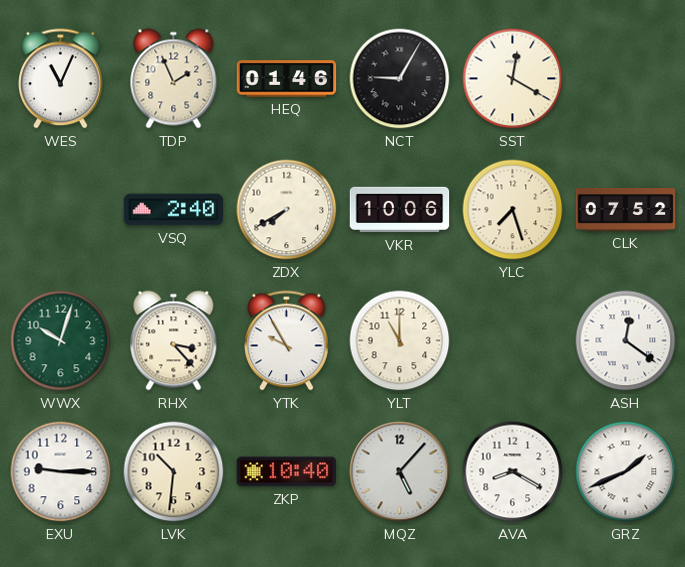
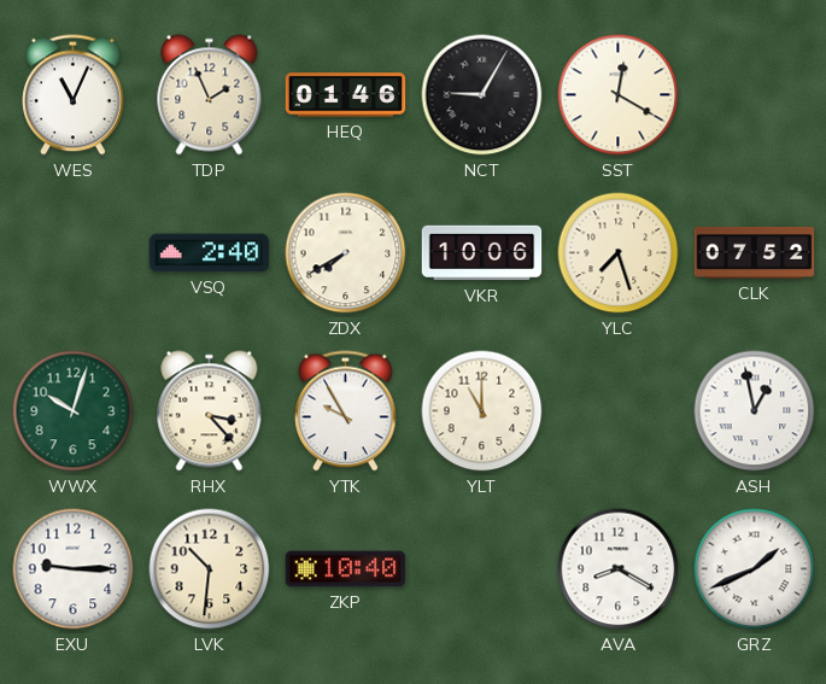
ASH: 12:21 -> 12:58 (755, 411)
MQZ: 5:07 -> none (400, 472)
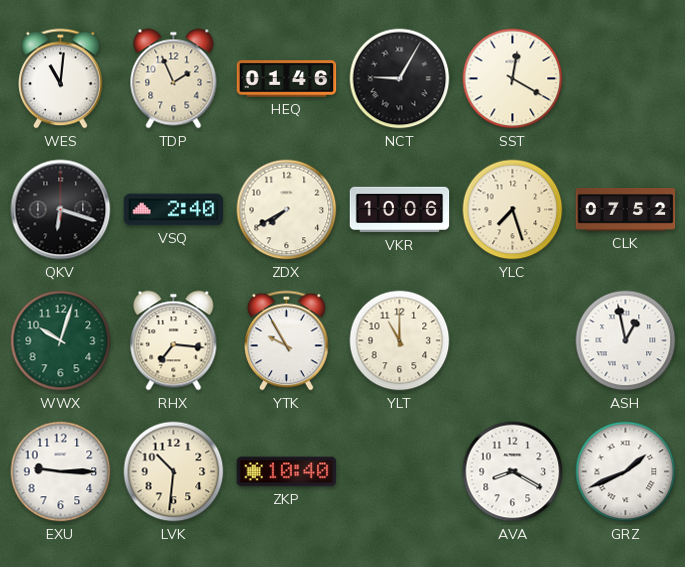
WES: 11:04 -> 11:01 (61, 79)
QKV: none -> 6:18 (61, 210)
RHX: 3:23 -> 7:16 (174, 341)
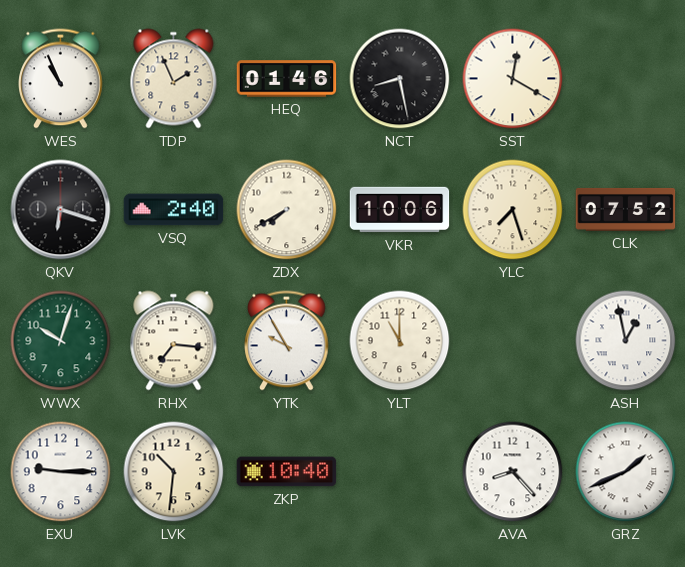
WES: 11:01 -> 10:56 (61, 79)
NCT: 9:05 -> 8:28 (400, 79)
AVA: 8:20 -> 8:23 (513, 472)
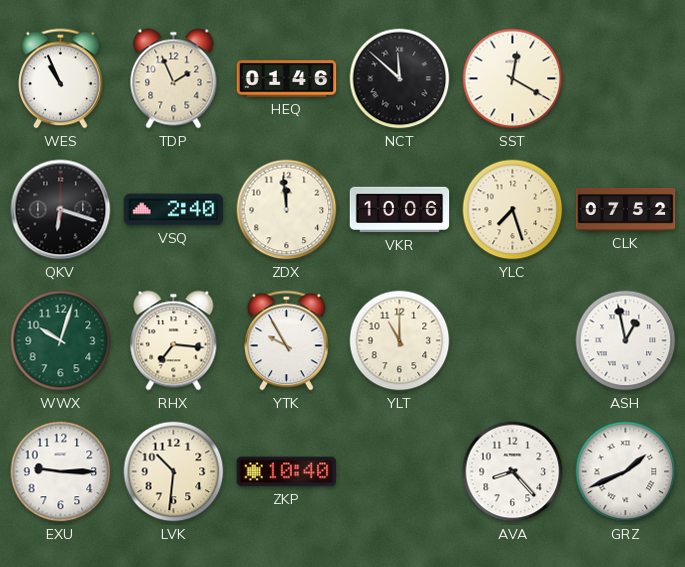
NCT: 8:28 -> 11:52 (400, 79)
ZDX: 7:40 -> 11:59 (287, 210)
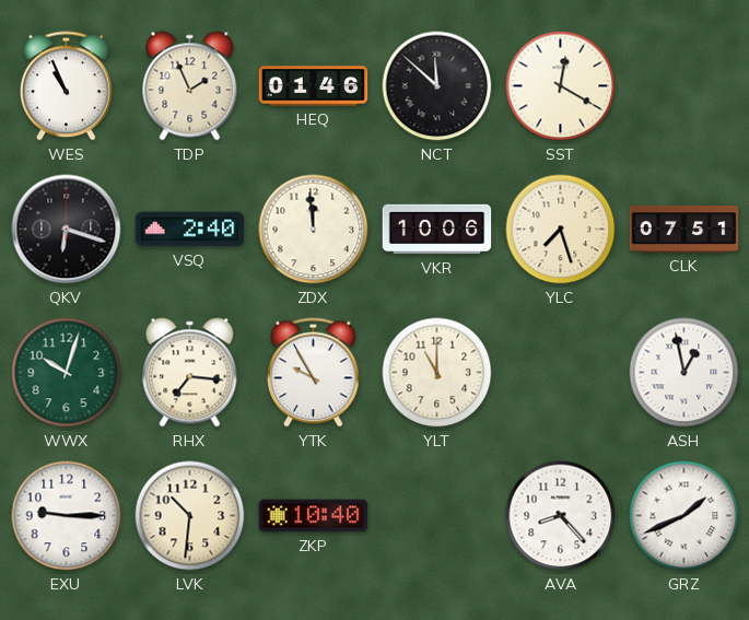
CLK: 07:52 -> 07:51 (684, 229)
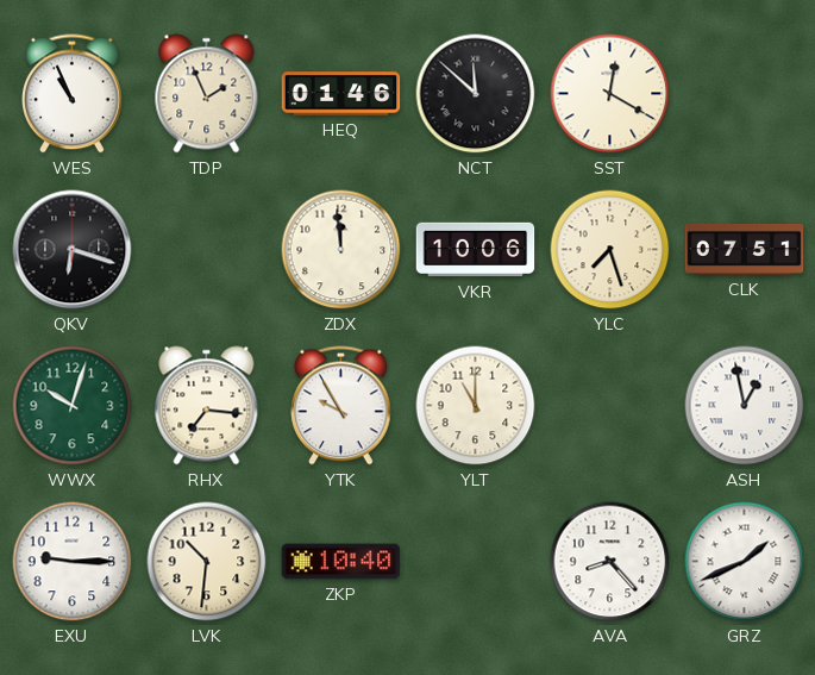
VSQ: 2:40 -> none (190, 230)
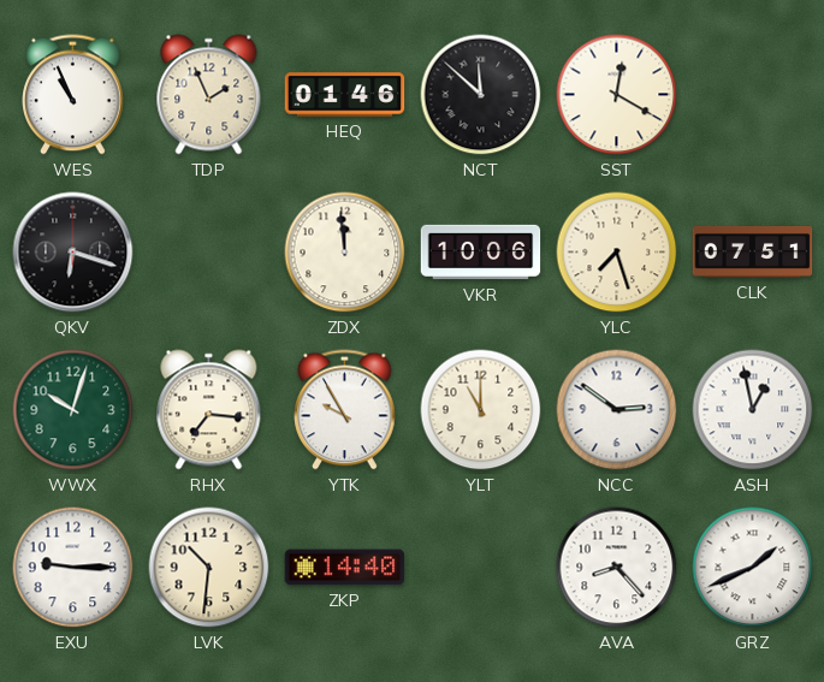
NCC: none -> 2:51 (617, 410)
ZKP: 10:40 -> 14:40 (345, 568)
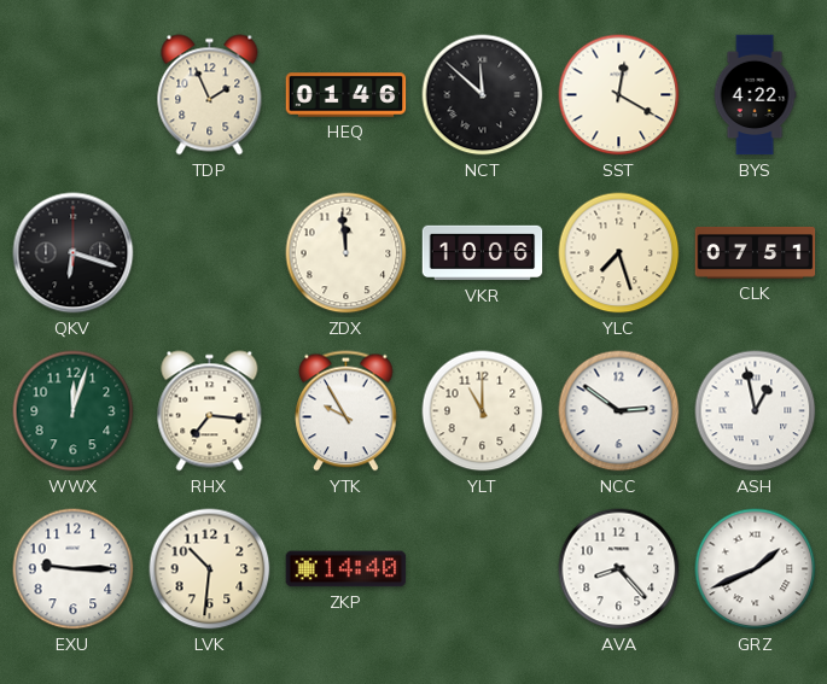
WES: 10:56 -> none (73, 95)
BYS: none -> 4:22 (755, 95)
WWX: 10:03 -> 12:03 (74, 411)
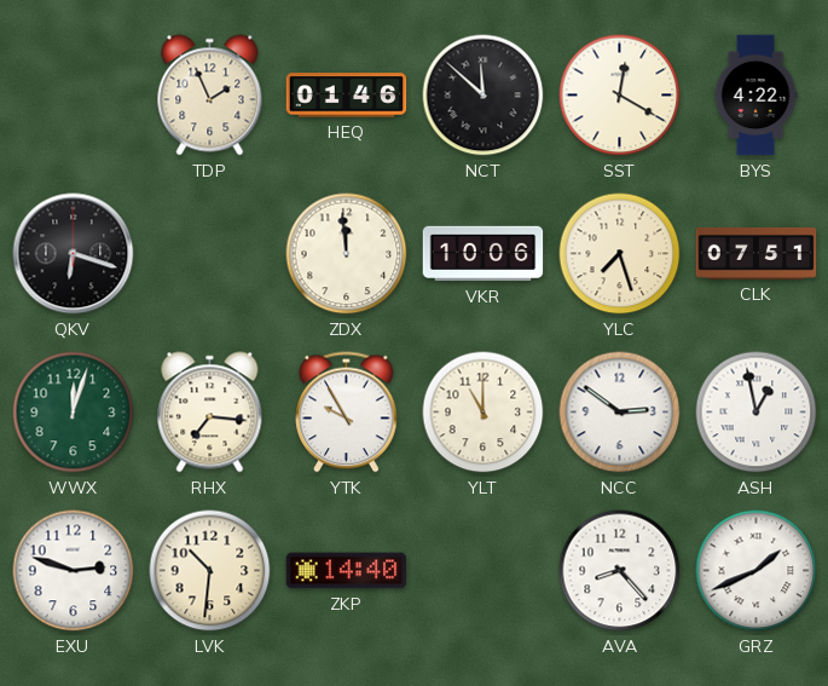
EXU: 9:15 -> 2:48 (74, 571)
